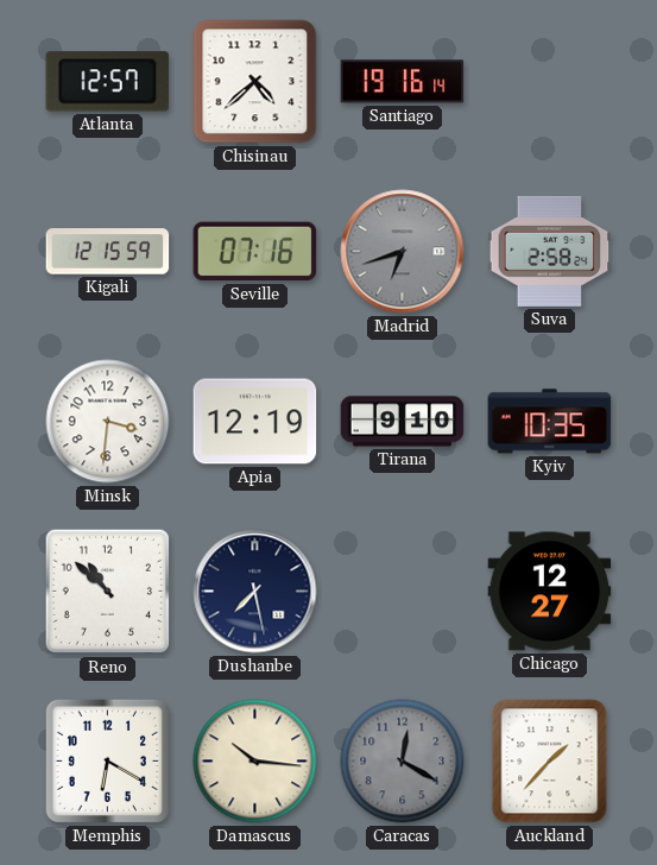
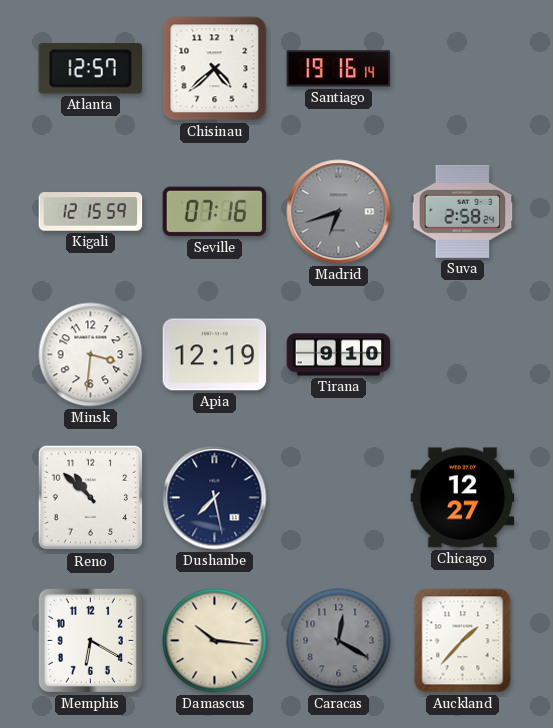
Kyiv: 10:35 -> none (550, 422)
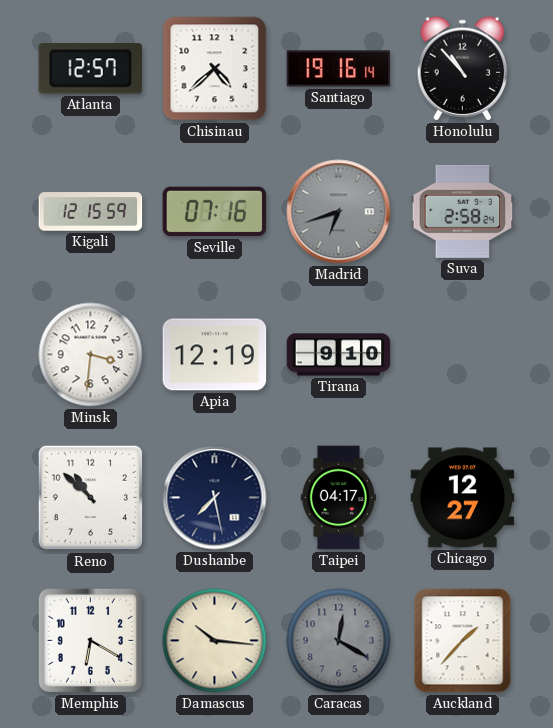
Honolulu: none -> 10:53 (463, 69)
Taipei: none -> 04:17 (338, 498)
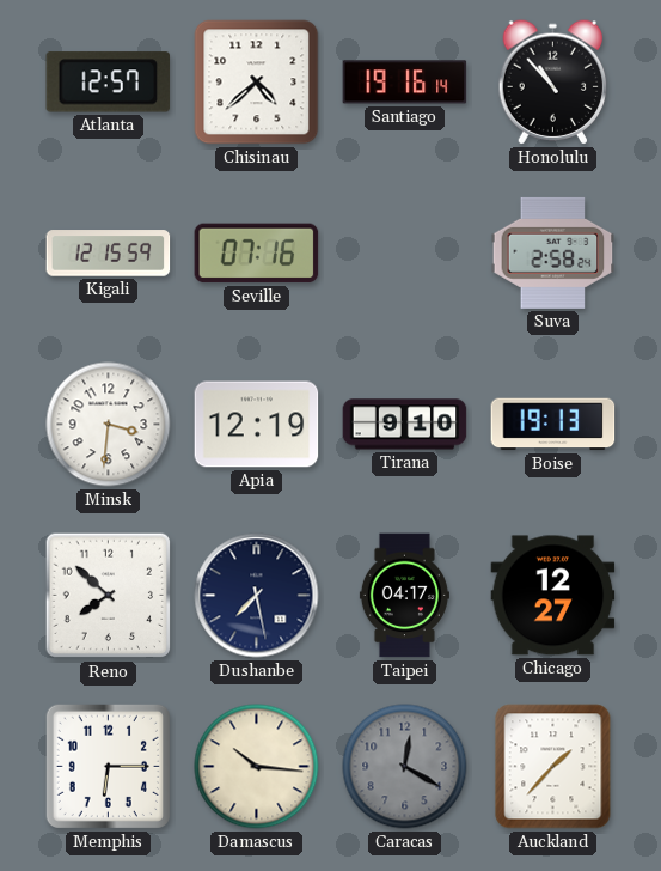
Madrid: 6:42 -> none (339, 212)
Boise: none -> 19:13 (553, 425)
Reno: 10:52 -> 7:52 (109, 596)
Memphis: 6:20 -> 6:15 (108, 766)
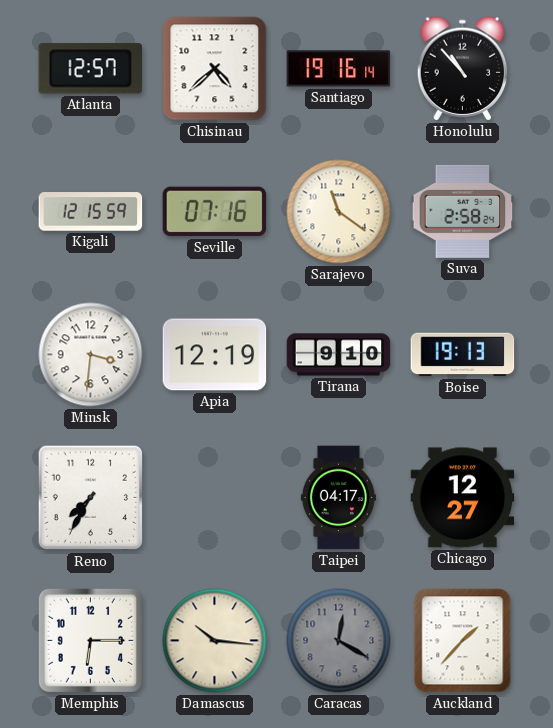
Sarajevo: none -> 11:21 (339, 212)
Reno: 7:52 -> 7:35 (91, 498)
Dushanbe: 7:28 -> none (257, 596)
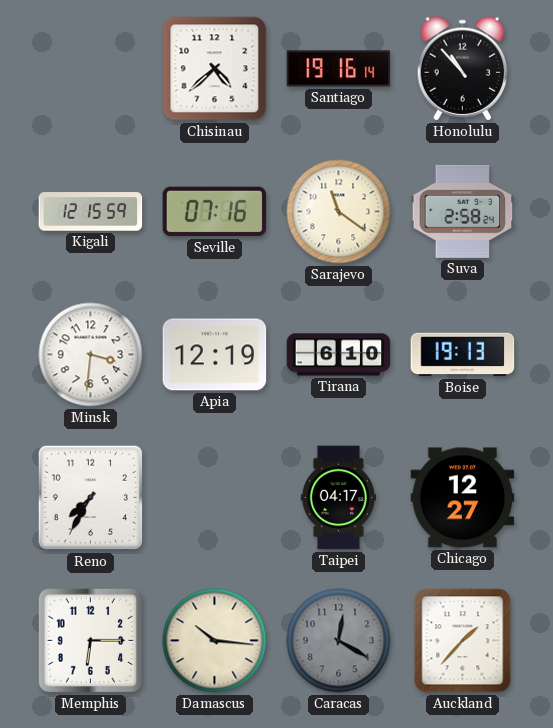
Atlanta: 12:57 -> none (91, 69)
Tirana: 9:10 -> 6:10 (339, 355)
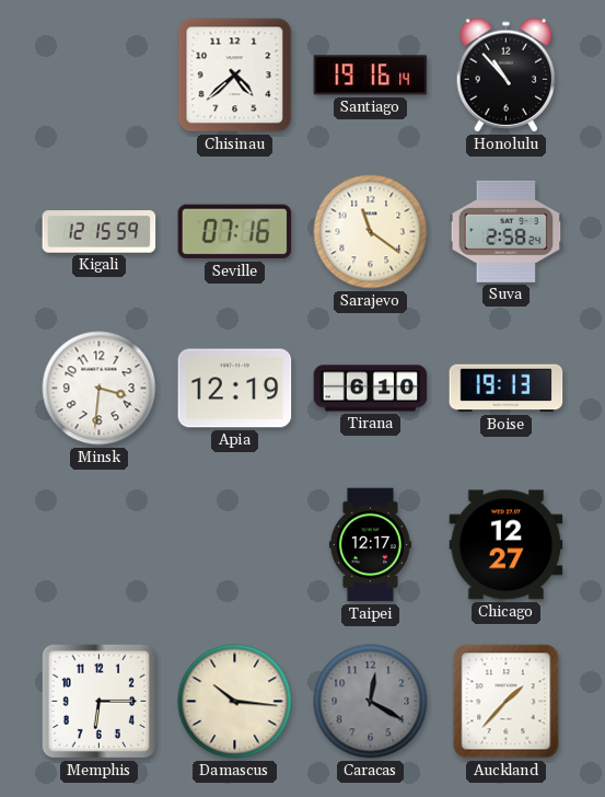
Reno: 7:35 -> none (91, 498)
Taipei: 04:17 -> 12:17 (370, 545)
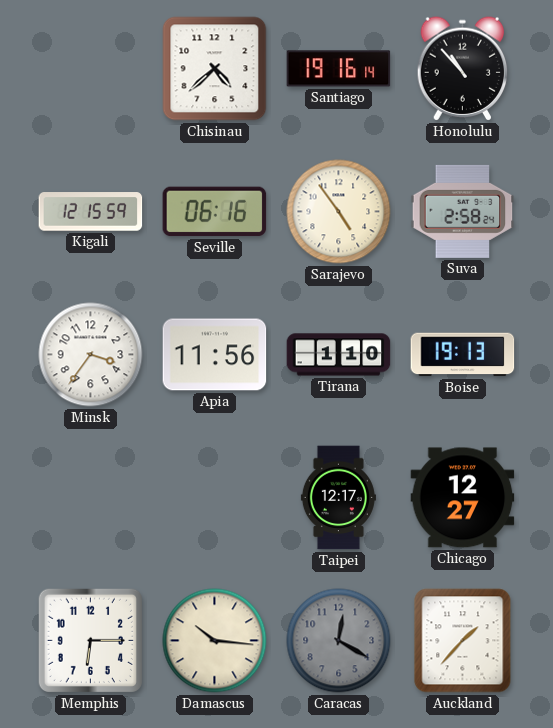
Seville: 07:16 -> 06:16 (215, 212)
Sarajevo: 11:21 -> 4:54 (339, 212)
Minsk: 3:31 -> 3:36 (91, 355)
Apia: 12:19 -> 11:56 (215, 355)
Tirana: 6:10 -> 1:10 (339, 355)
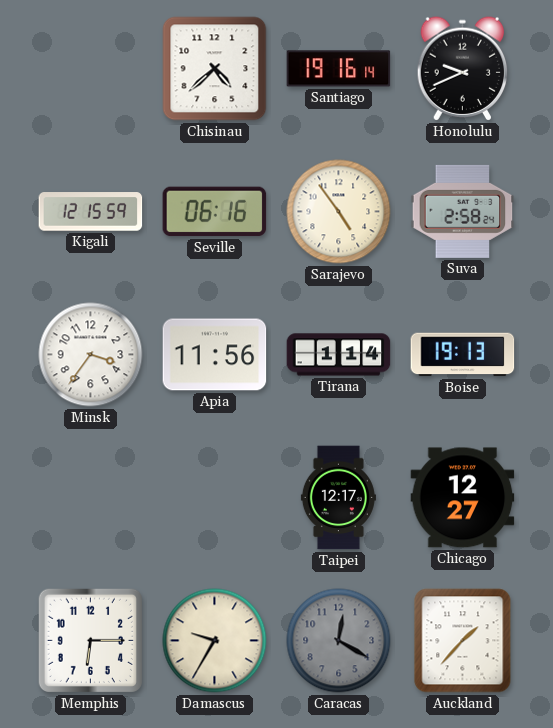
Honolulu: 10:53 -> 9:41 (463, 69)
Tirana: 1:10 -> 1:14 (339, 355)
Damascus: 10:16 -> 9:35 (215, 641)
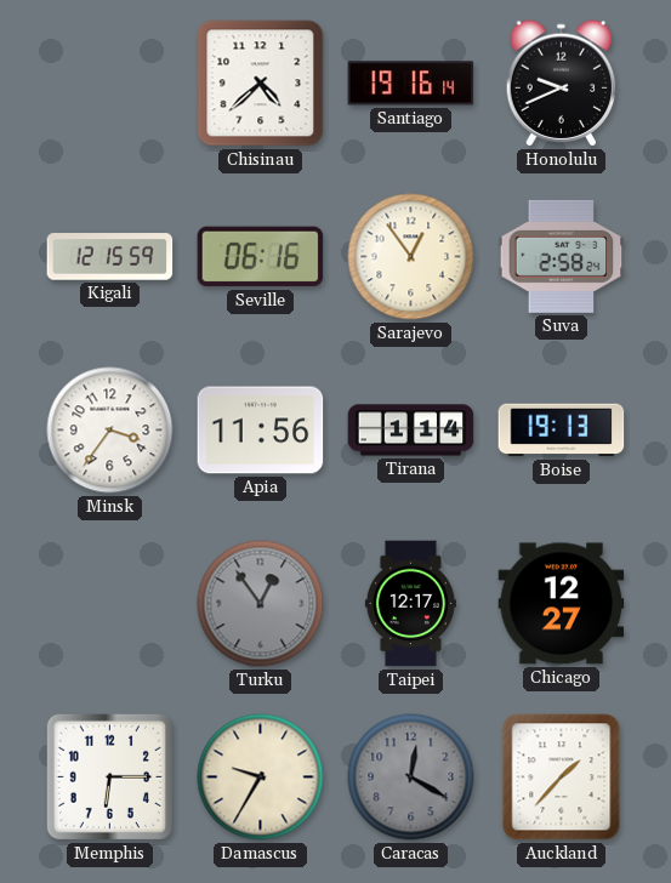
Sarajevo: 4:54 -> 12:54 (411, 257)
Turku: none -> 12:54 (261, 604)
